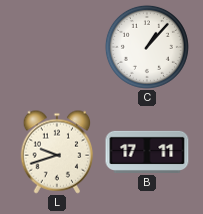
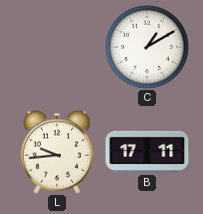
C: 1:07 -> 1:10 (147, 47)
L: 9:42 -> 9:44 (57, 152)
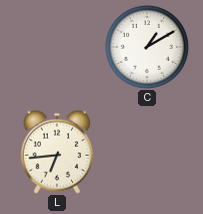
L: 9:44 -> 6:44 (57, 152)
B: 17:11 -> none (147, 152)
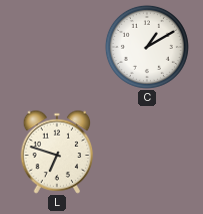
L: 6:44 -> 6:48 (57, 152)
